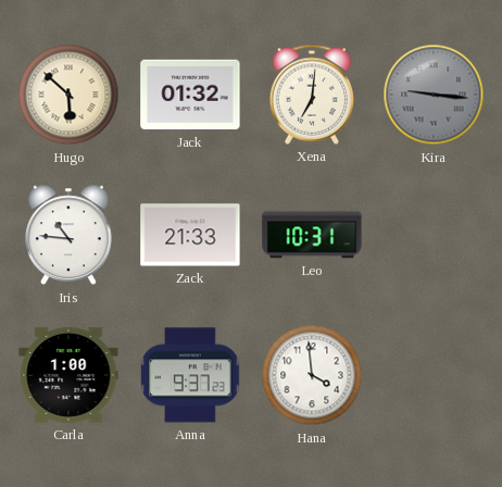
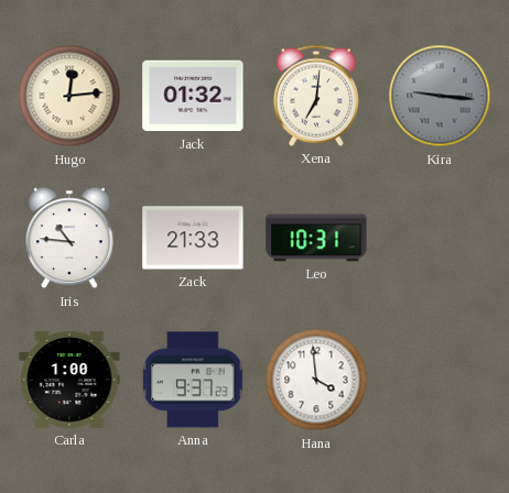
Hugo: 5:52 -> 12:14 (69, 96)
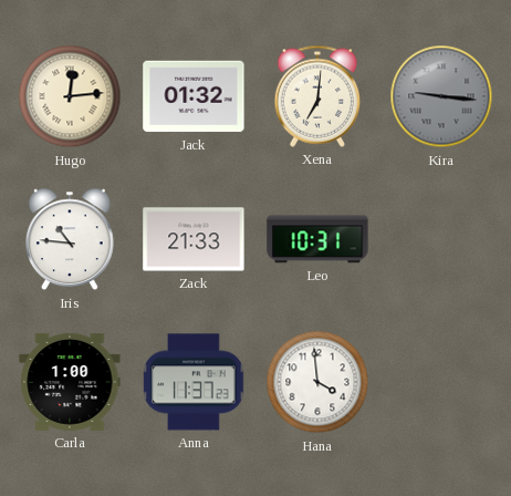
Anna: 9:37 -> 11:37 (194, 382)
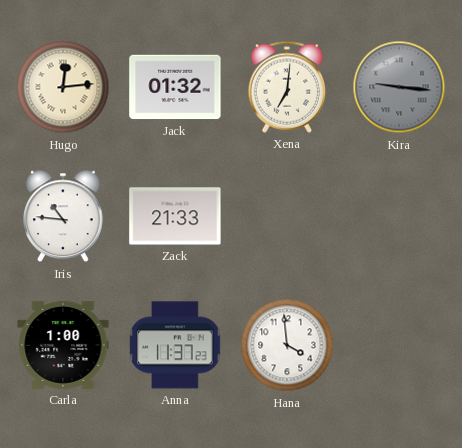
Leo: 10:31 -> none (317, 239)
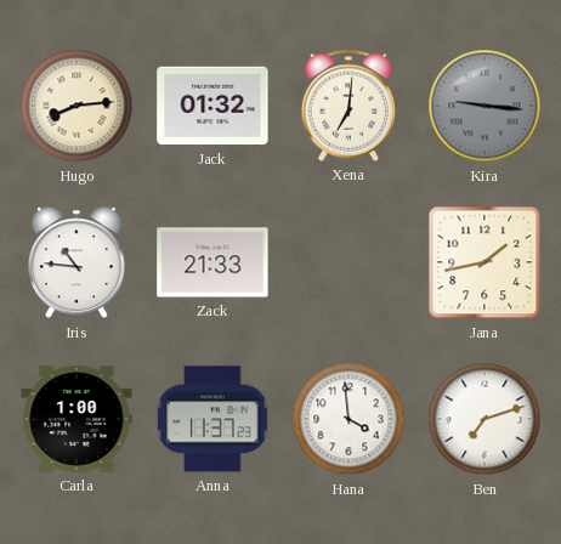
Hugo: 12:14 -> 8:14 (76, 106)
Jana: none -> 1:43 (484, 262)
Ben: none -> 7:12 (484, 419)
